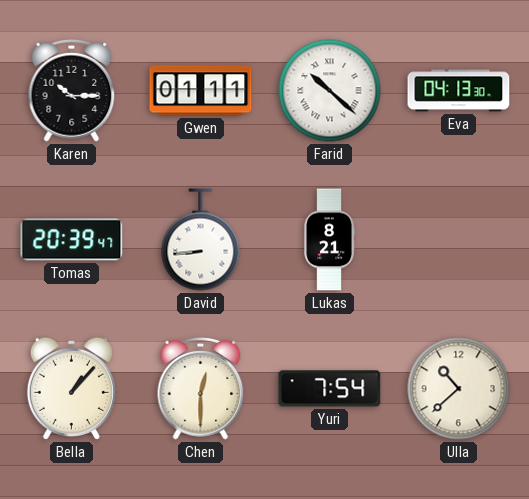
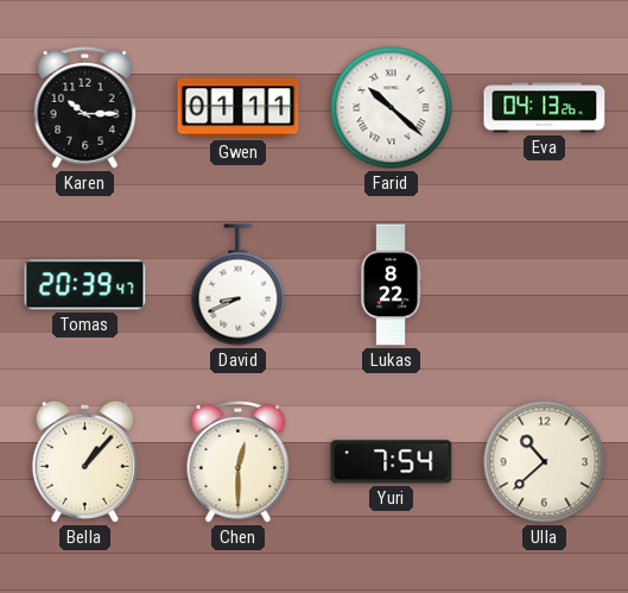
Eva: 04:13:30 -> 04:13:26 (545, 108)
David: 8:44 -> 8:41 (239, 285)
Lukas: 8:21 -> 8:22 (391, 285)
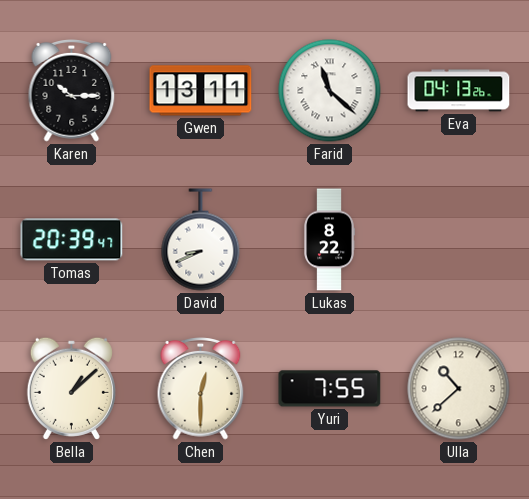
Gwen: 01:11 -> 13:11 (201, 91)
Farid: 10:22 -> 11:22 (330, 91)
Bella: 1:07 -> 1:08 (71, 388)
Yuri: 7:54 -> 7:55 (330, 389)
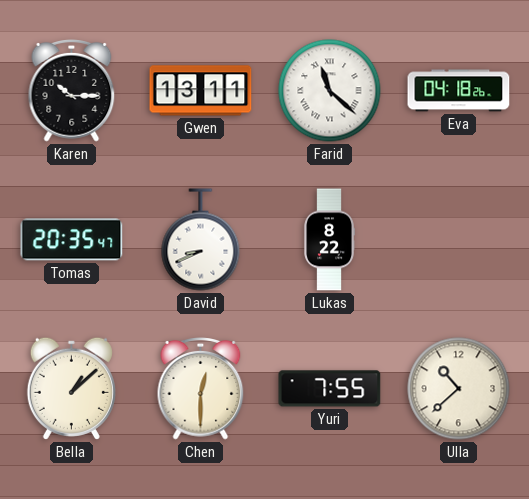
Eva: 04:13 -> 04:18 (459, 91)
Tomas: 20:39 -> 20:35 (72, 240)
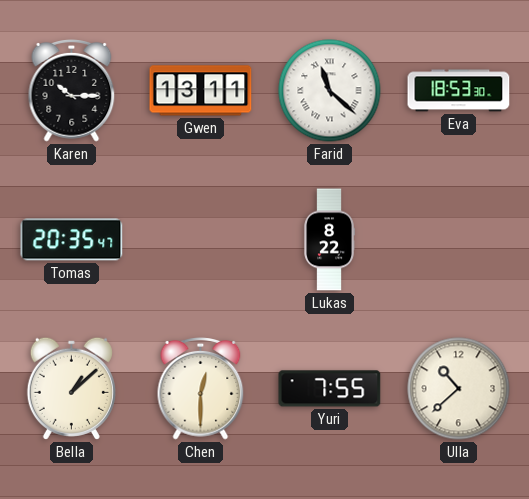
Eva: 04:18 -> 18:53 (459, 91)
David: 8:41 -> none (201, 240)
